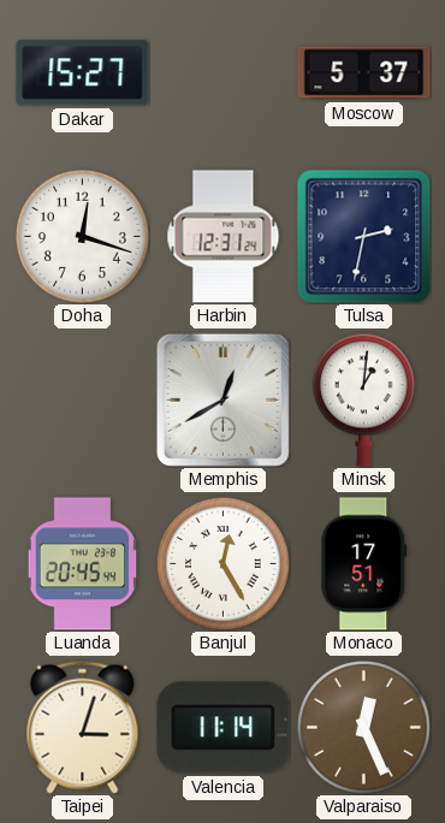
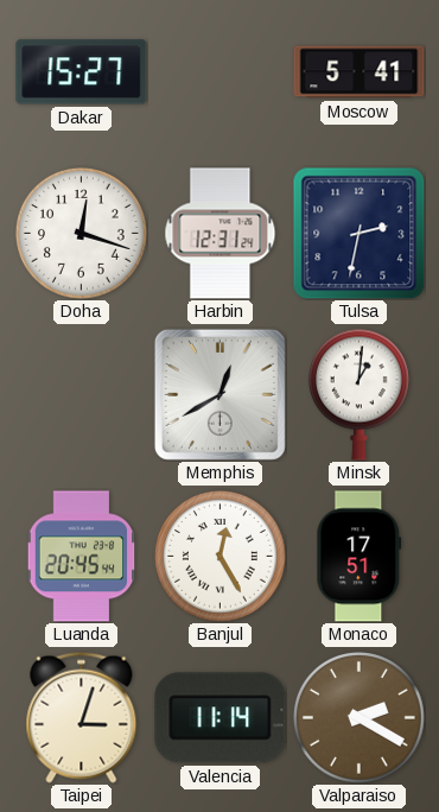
Moscow: 5:37 -> 5:41 (360, 72)
Valparaiso: 12:26 -> 2:20 (360, 718)
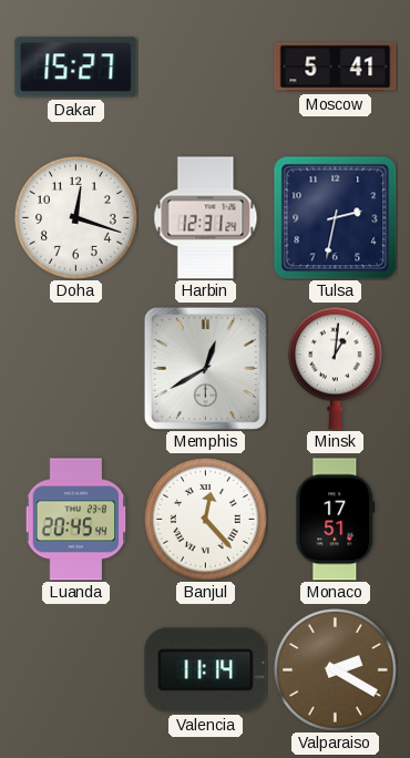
Banjul: 12:25 -> 12:23 (206, 520)
Taipei: 3:03 -> none (82, 717)
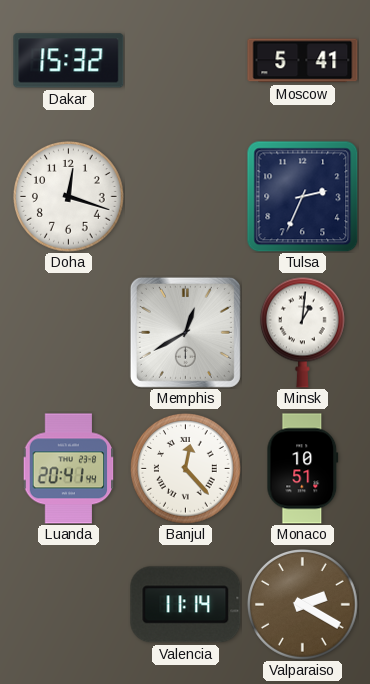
Dakar: 15:27 -> 15:32 (69, 61)
Harbin: 12:31 -> none (206, 218)
Tulsa: 2:32 -> 2:34 (302, 196)
Luanda: 20:45 -> 20:41 (69, 469)
Monaco: 17:51 -> 10:51 (303, 469)
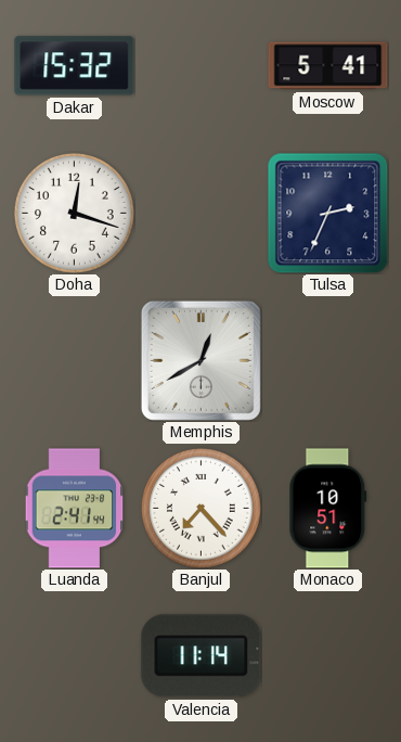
Minsk: 1:01 -> none (302, 332)
Luanda: 20:41 -> 2:41 (75, 509)
Banjul: 12:23 -> 7:23 (202, 509)
Valparaiso: 2:20 -> none (303, 605)
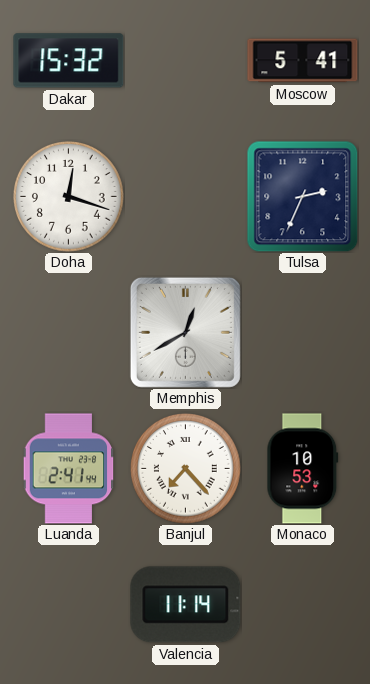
Monaco: 10:51 -> 10:53 (303, 469)
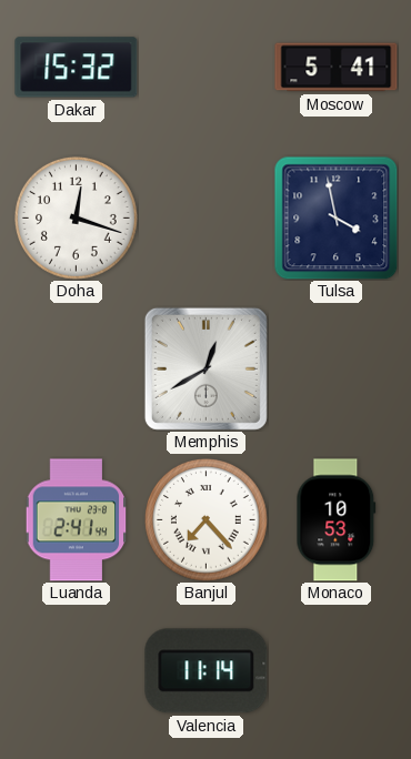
Tulsa: 2:34 -> 3:58 (335, 217)
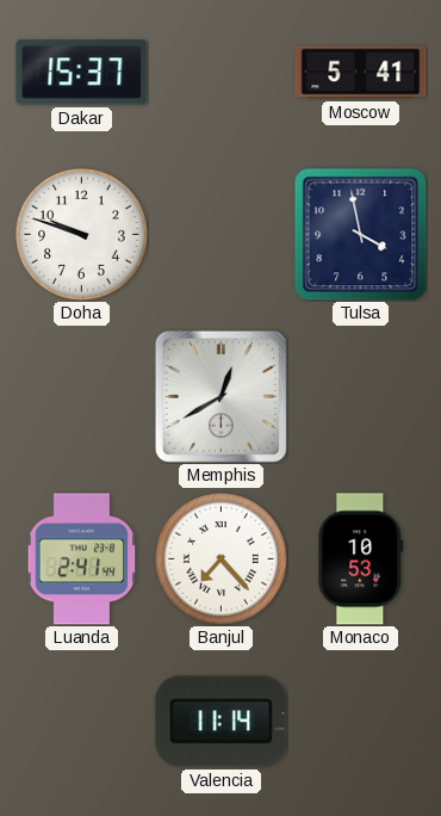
Dakar: 15:32 -> 15:37 (82, 73)
Doha: 12:18 -> 9:48 (82, 235)
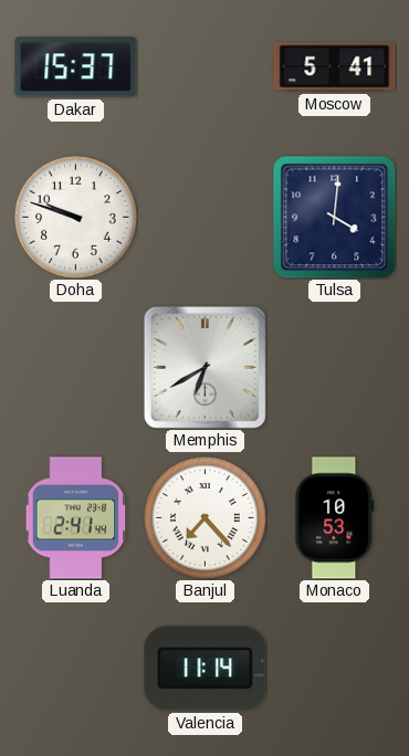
Tulsa: 3:58 -> 4:01 (334, 217)
Memphis: 12:40 -> 6:40 (204, 367)
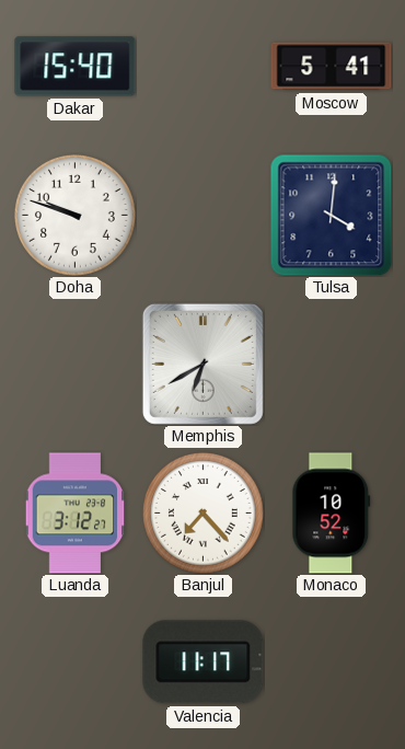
Dakar: 15:37 -> 15:40 (76, 67)
Luanda: 2:41 -> 3:12 (76, 514)
Monaco: 10:53 -> 10:52 (332, 514)
Valencia: 11:14 -> 11:17 (204, 662)
